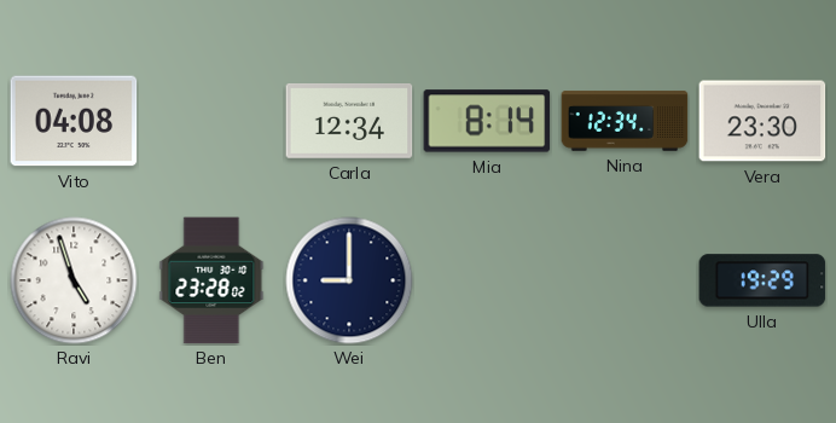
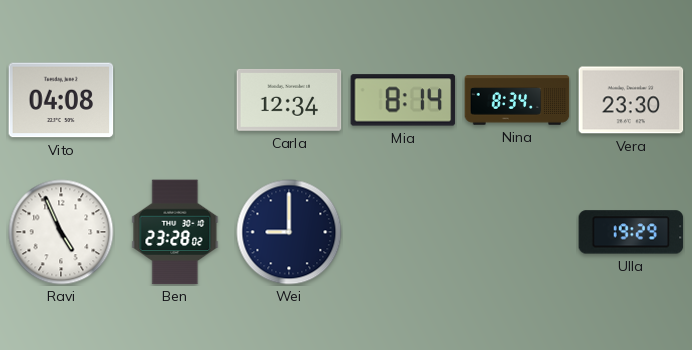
Nina: 12:34 -> 8:34 (517, 100)
Ravi: 4:57 -> 4:56 (61, 232)
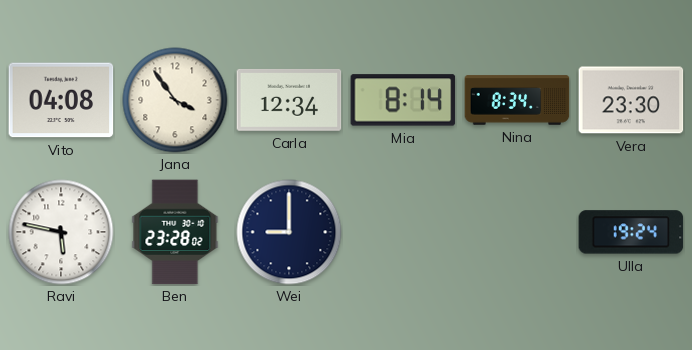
Jana: none -> 3:54 (175, 100)
Ravi: 4:56 -> 5:47 (61, 232)
Ulla: 19:29 -> 19:24 (631, 232)
